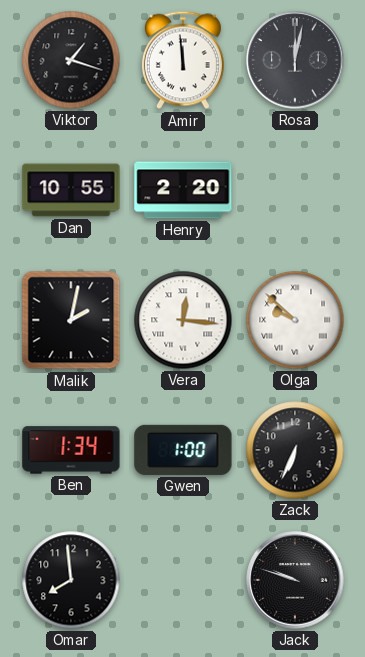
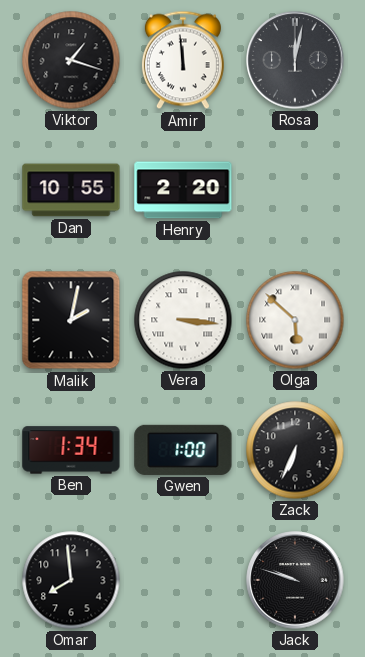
Vera: 12:16 -> 3:16 (183, 320)
Olga: 9:52 -> 5:52 (295, 320)
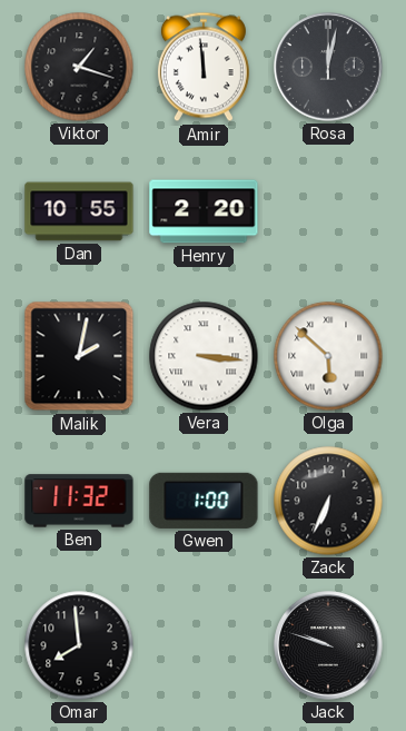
Ben: 1:34 -> 11:32 (79, 501)
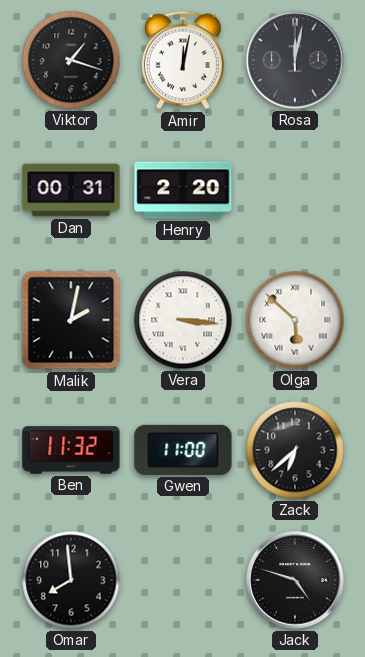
Amir: 11:59 -> 12:02 (183, 60)
Dan: 10:55 -> 00:31 (71, 190)
Gwen: 1:00 -> 11:00 (183, 450)
Zack: 6:34 -> 6:38 (295, 450)
Jack: 9:48 -> 4:48 (295, 580)
